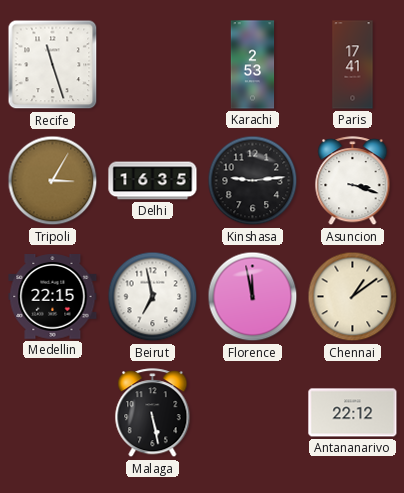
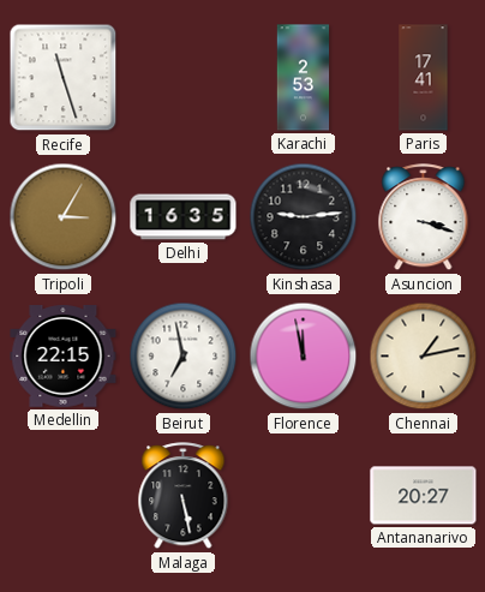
Chennai: 1:09 -> 1:13 (424, 357)
Antananarivo: 22:12 -> 20:27 (424, 496)
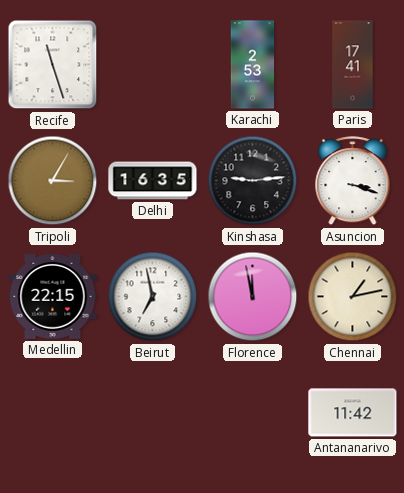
Malaga: 5:28 -> none (184, 496)
Antananarivo: 20:27 -> 11:42 (353, 413)
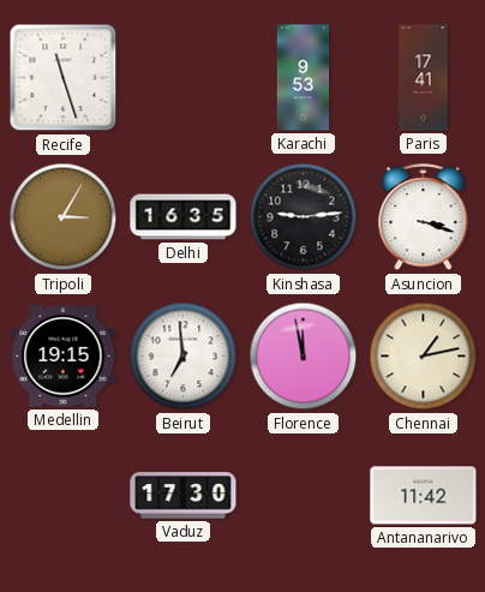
Karachi: 2:53 -> 9:53 (304, 78)
Medellin: 22:15 -> 19:15 (64, 357)
Beirut: 6:58 -> 6:59 (184, 357)
Vaduz: none -> 17:30 (184, 496)
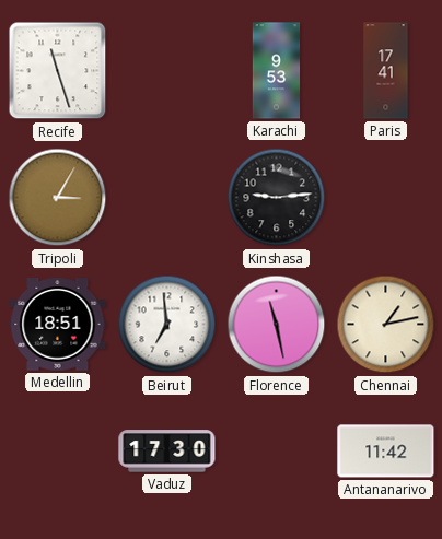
Delhi: 16:35 -> none (184, 217)
Asuncion: 3:18 -> none (424, 217)
Medellin: 19:15 -> 18:51 (58, 325)
Florence: 11:58 -> 11:28 (277, 325)
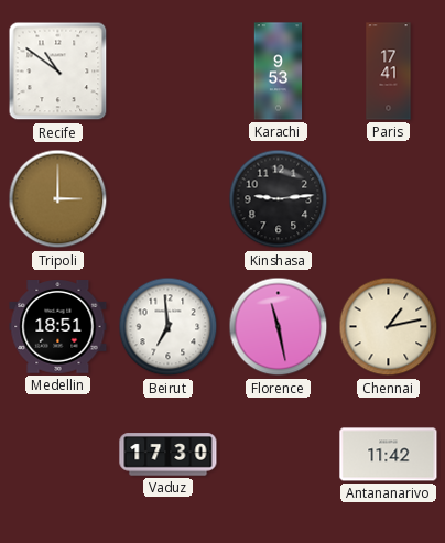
Recife: 11:27 -> 10:51 (58, 72)
Tripoli: 3:05 -> 3:00 (58, 199)
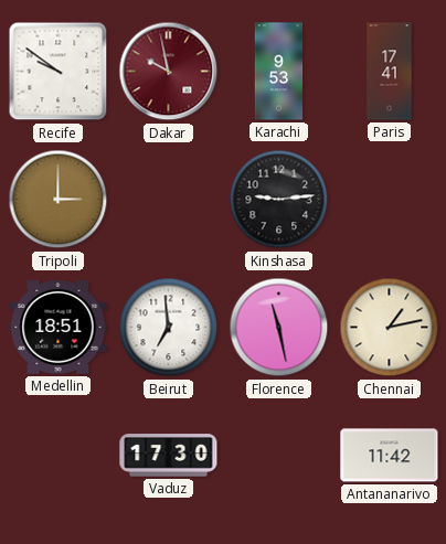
Recife: 10:51 -> 9:51 (59, 72)
Dakar: none -> 9:58 (169, 72)
